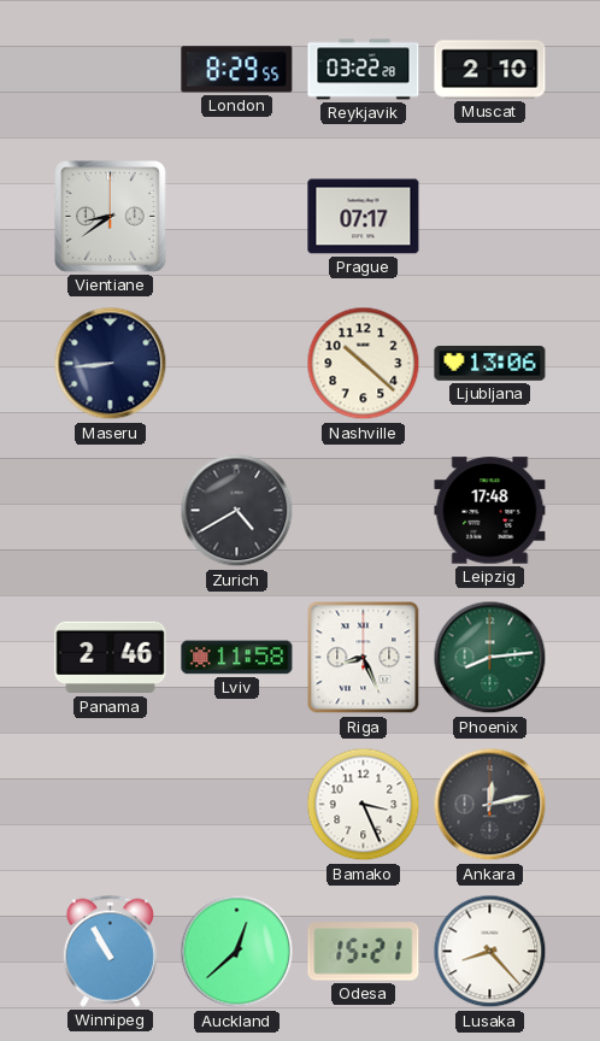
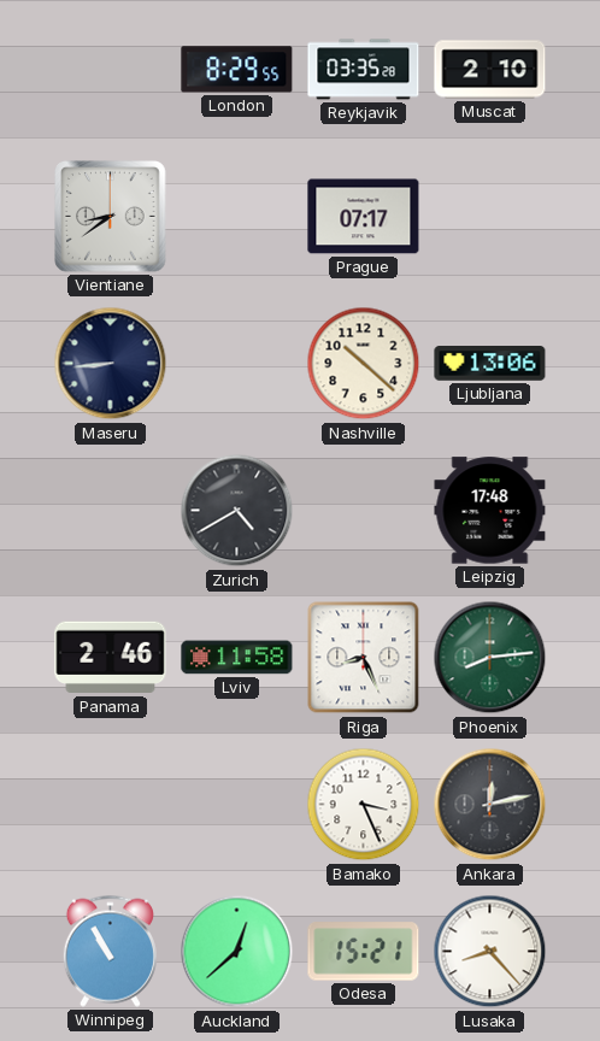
Reykjavik: 03:22 -> 03:35 (364, 70)
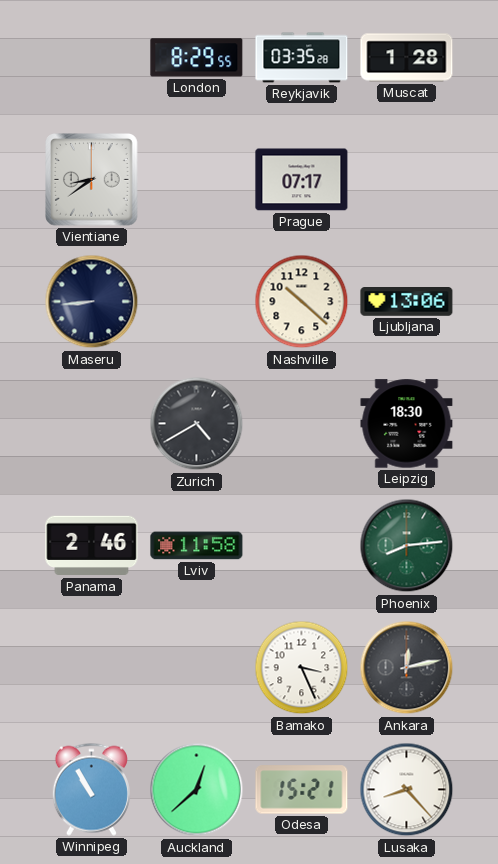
Muscat: 2:10 -> 1:28 (407, 58)
Leipzig: 17:48 -> 18:30 (407, 424)
Riga: 8:26 -> none (364, 658)
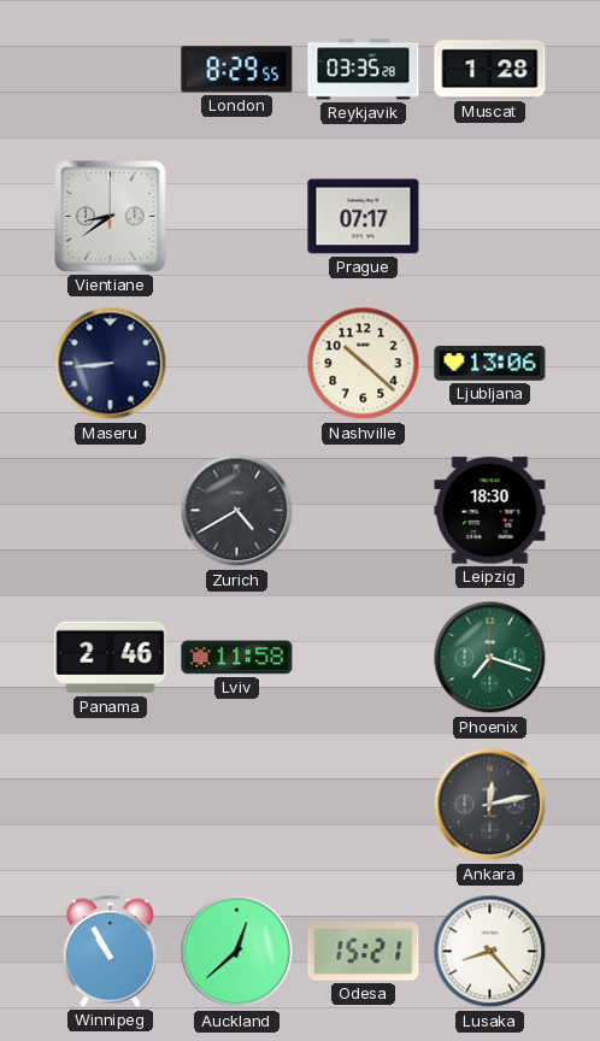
Phoenix: 8:14 -> 7:18 (490, 658)
Bamako: 3:26 -> none (302, 668)
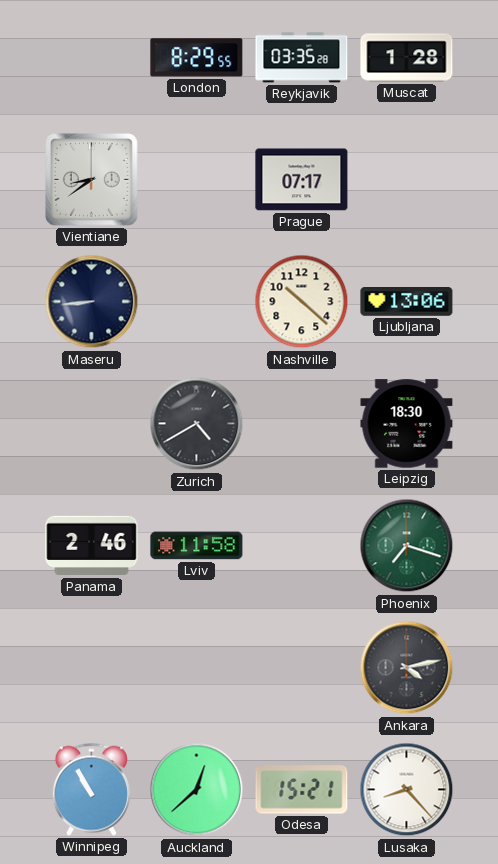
Ankara: 12:13 -> 4:13 (407, 668)
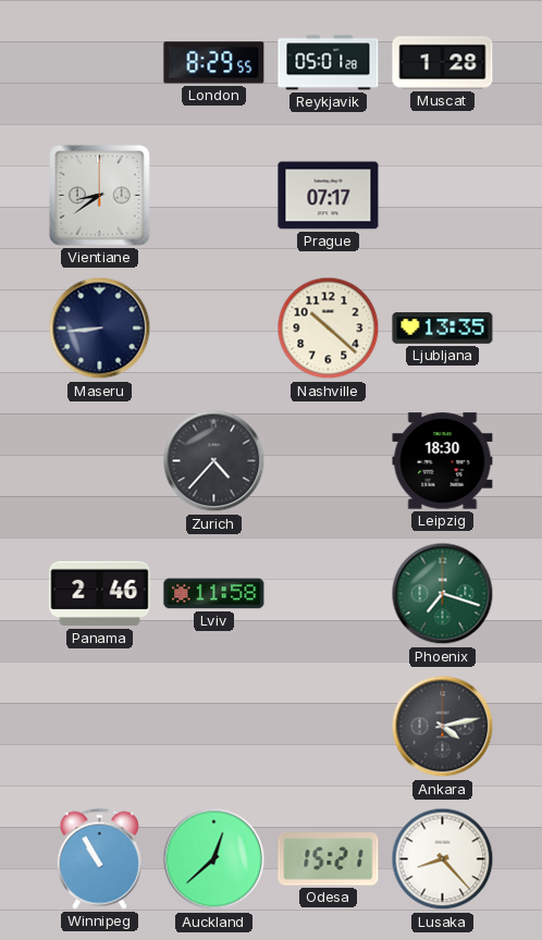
Reykjavik: 03:35 -> 05:01 (329, 63)
Ljubljana: 13:06 -> 13:35 (443, 329)
Zurich: 4:40 -> 4:37 (214, 461)
